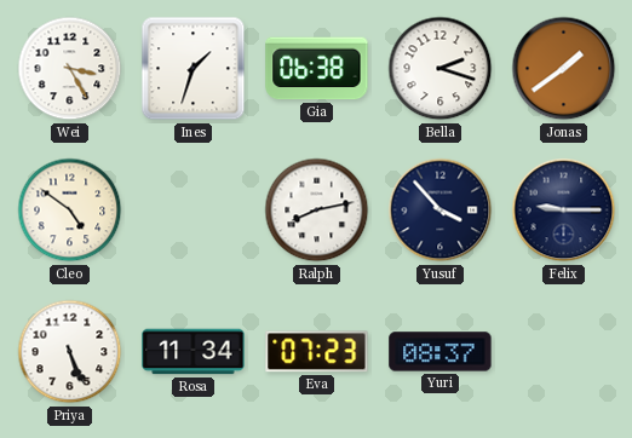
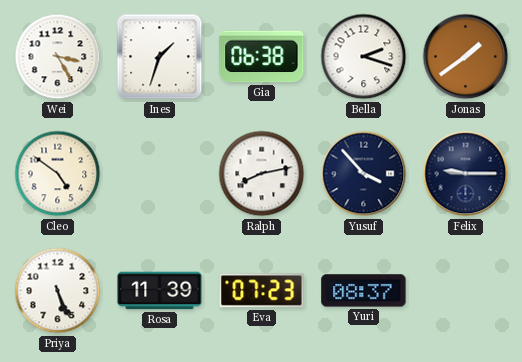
Rosa: 11:34 -> 11:39 (160, 291)
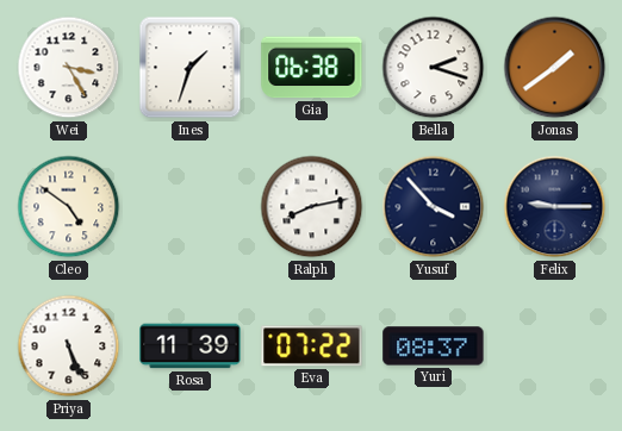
Eva: 07:23 -> 07:22 (312, 346)
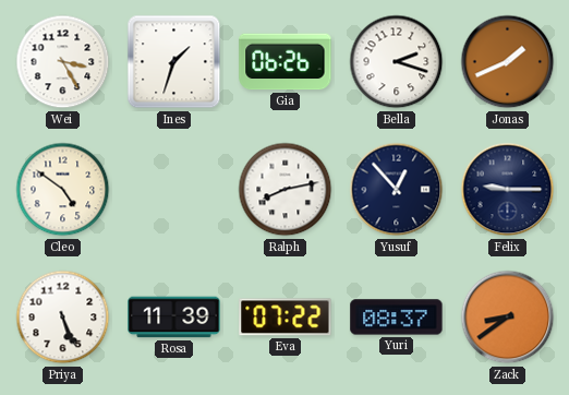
Gia: 06:38 -> 06:26 (286, 62)
Jonas: 1:39 -> 1:41 (508, 62)
Yusuf: 3:53 -> 12:53 (397, 190)
Zack: none -> 8:39 (508, 318)
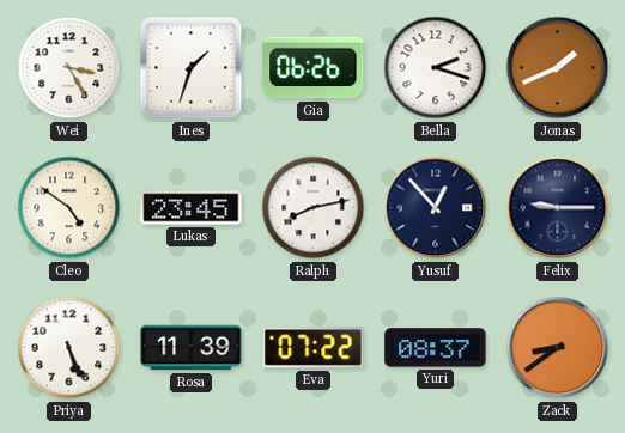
Lukas: none -> 23:45 (192, 208)
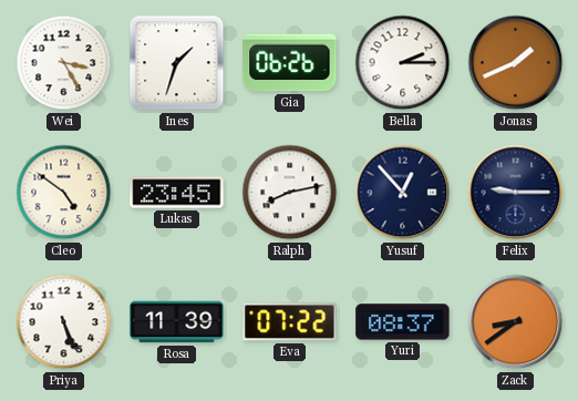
Bella: 2:18 -> 2:15 (403, 63)
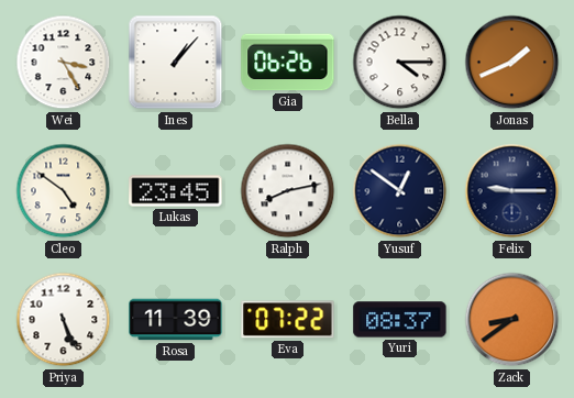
Ines: 1:33 -> 1:07 (176, 63)
Bella: 2:15 -> 4:15 (400, 63)
Yusuf: 12:53 -> 12:51 (400, 191)
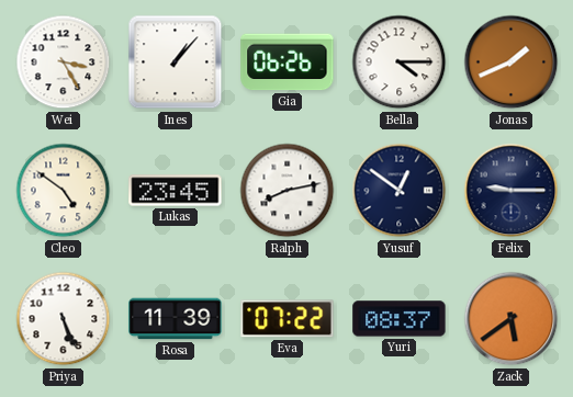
Zack: 8:39 -> 5:39 (512, 319)
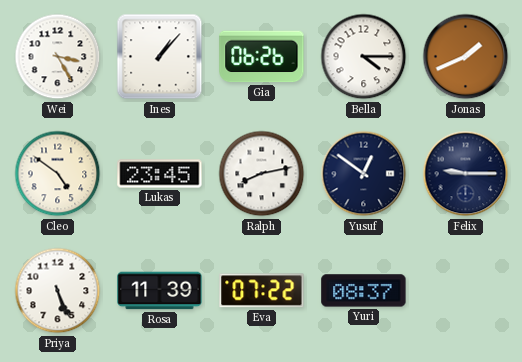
Zack: 5:39 -> none (512, 319)
